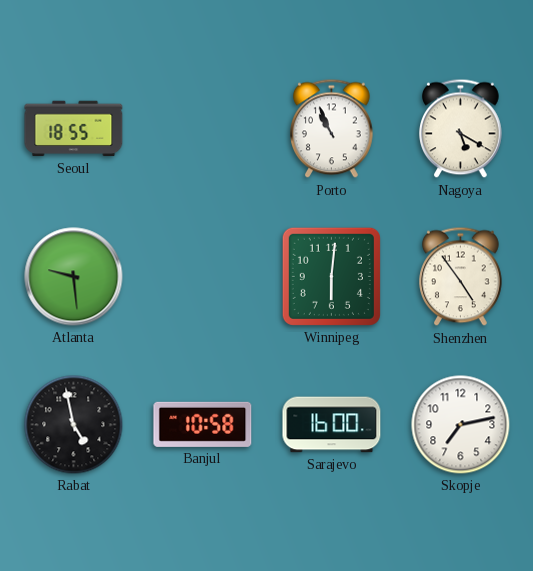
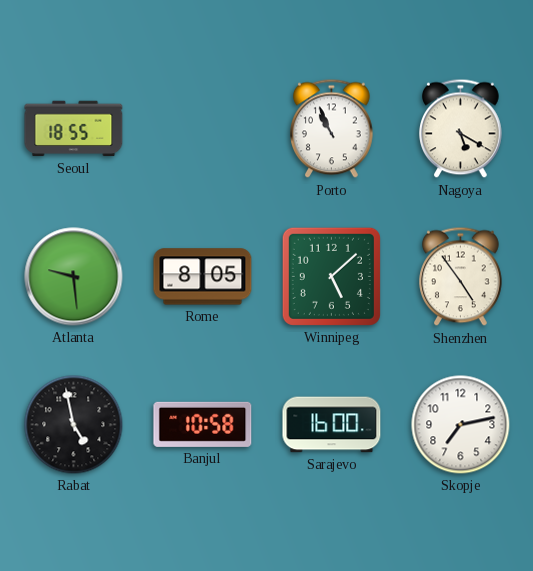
Rome: none -> 8:05 (203, 277)
Winnipeg: 6:01 -> 5:08 (331, 276)
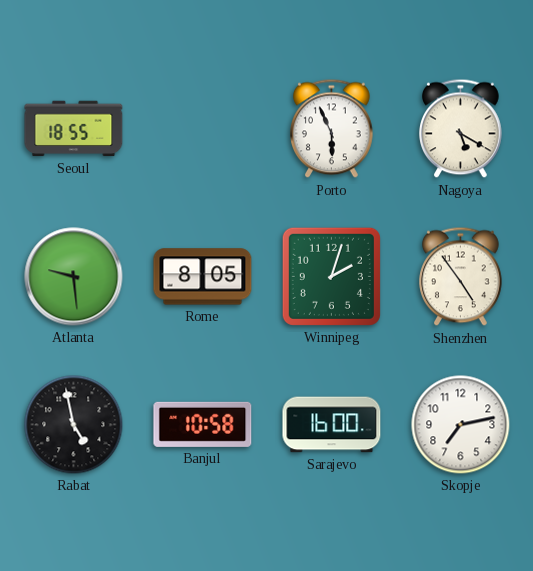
Porto: 10:56 -> 5:56 (332, 129)
Winnipeg: 5:08 -> 2:03 (331, 276)
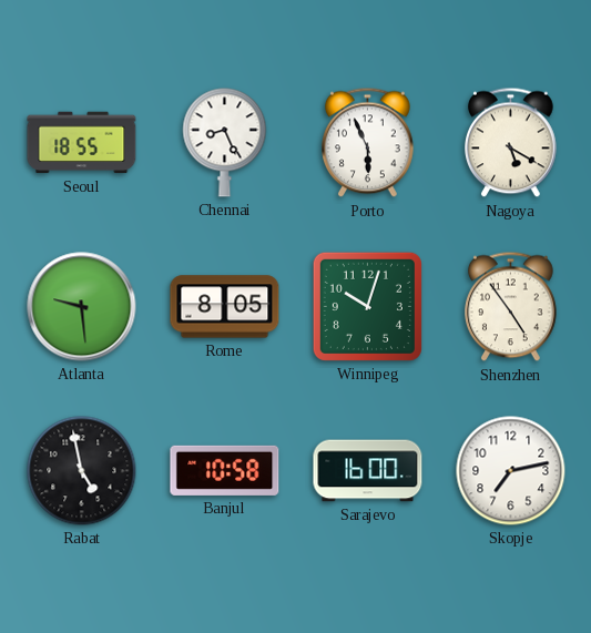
Chennai: none -> 8:26 (225, 143)
Winnipeg: 2:03 -> 10:03 (367, 306)
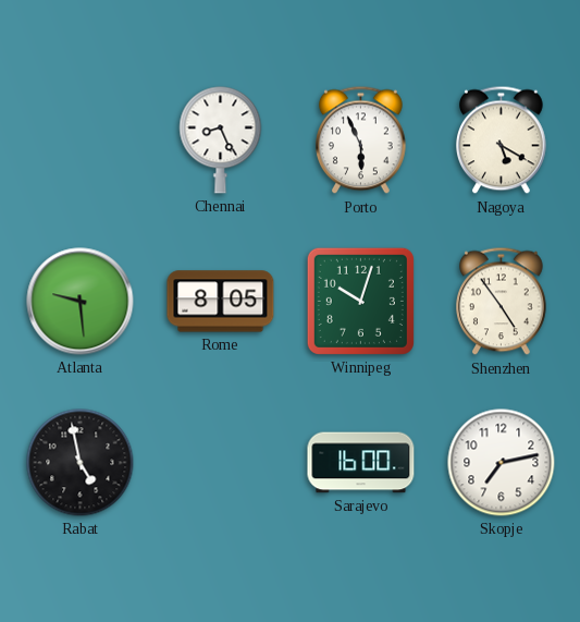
Seoul: 18:55 -> none (82, 143)
Banjul: 10:58 -> none (225, 470)
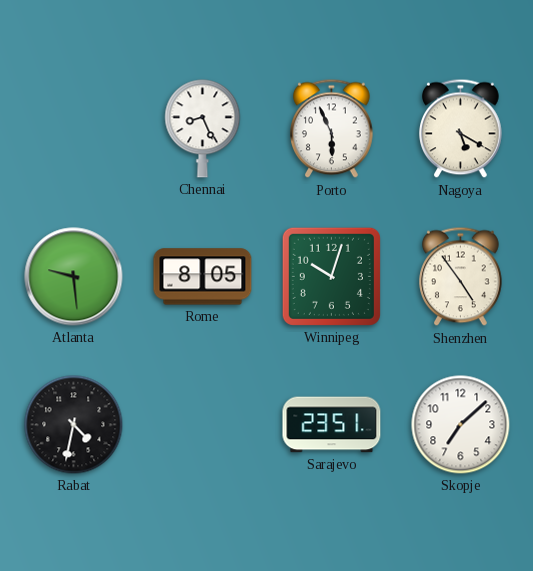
Rabat: 4:58 -> 4:32 (74, 425)
Sarajevo: 16:00 -> 23:51 (332, 425)
Skopje: 7:13 -> 7:08 (461, 425)
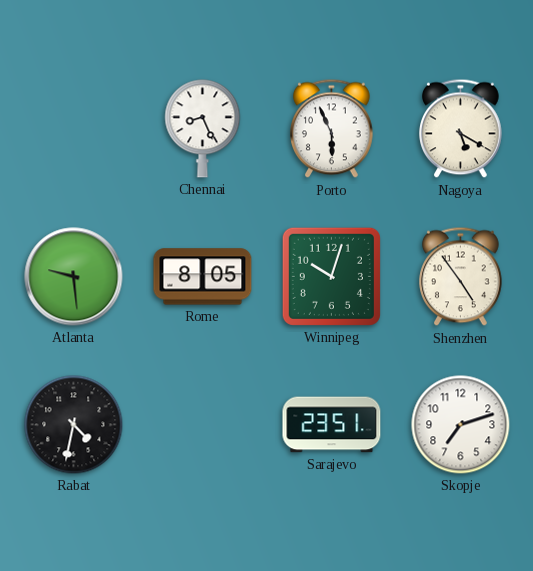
Skopje: 7:08 -> 7:12 (461, 425)
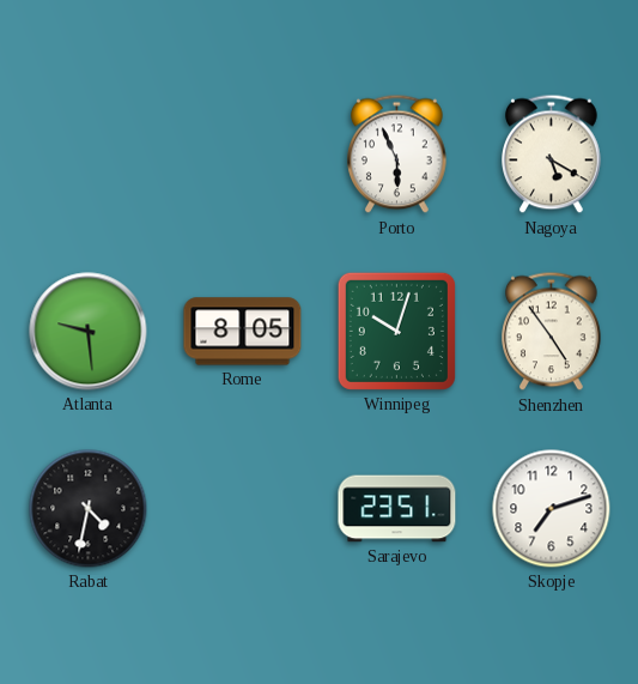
Chennai: 8:26 -> none (203, 129)
